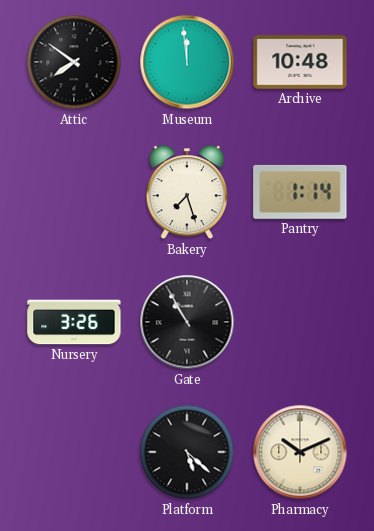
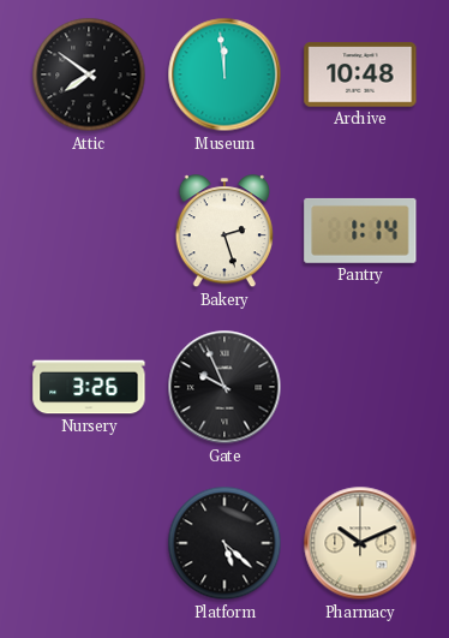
Bakery: 7:27 -> 2:27 (224, 232)
Gate: 10:55 -> 9:56 (224, 387)
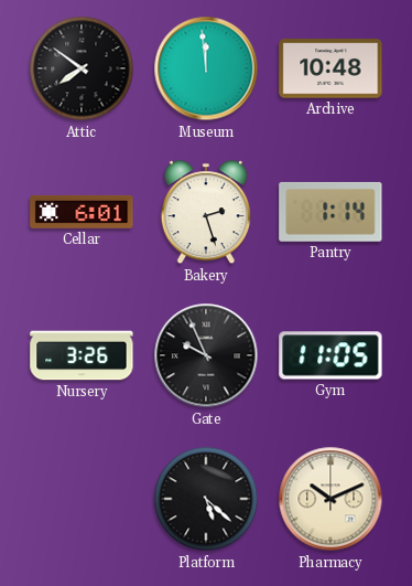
Cellar: none -> 6:01 (82, 212)
Gym: none -> 11:05 (330, 355)
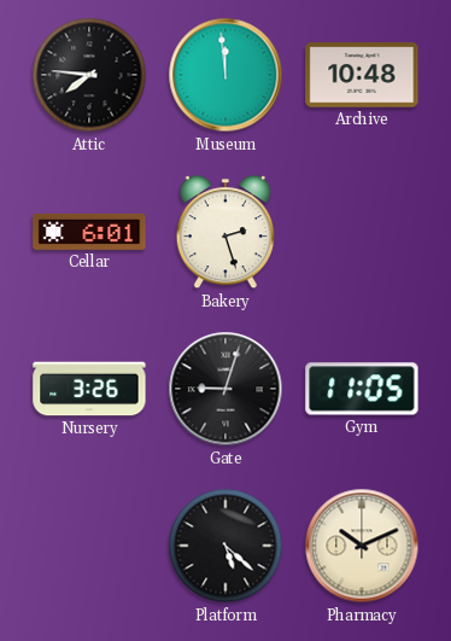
Attic: 7:51 -> 7:46 (89, 75)
Pantry: 1:14 -> none (330, 212)
Gate: 9:56 -> 9:03 (225, 389)
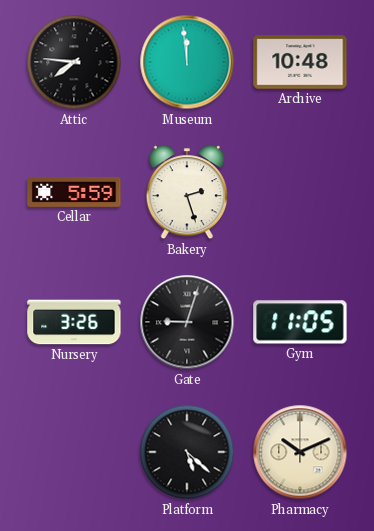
Cellar: 6:01 -> 5:59 (74, 192)
